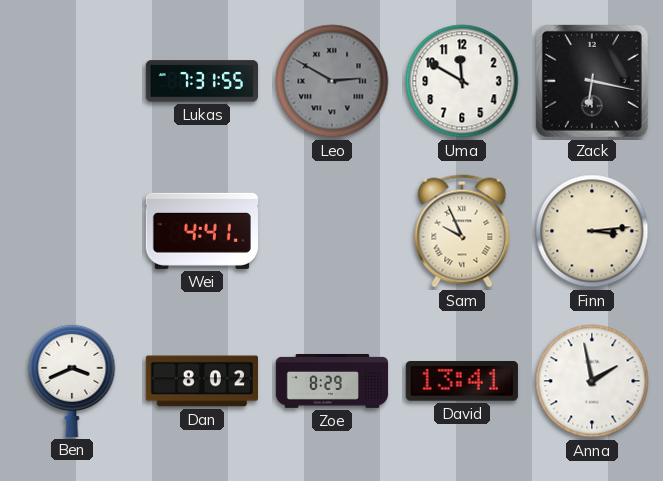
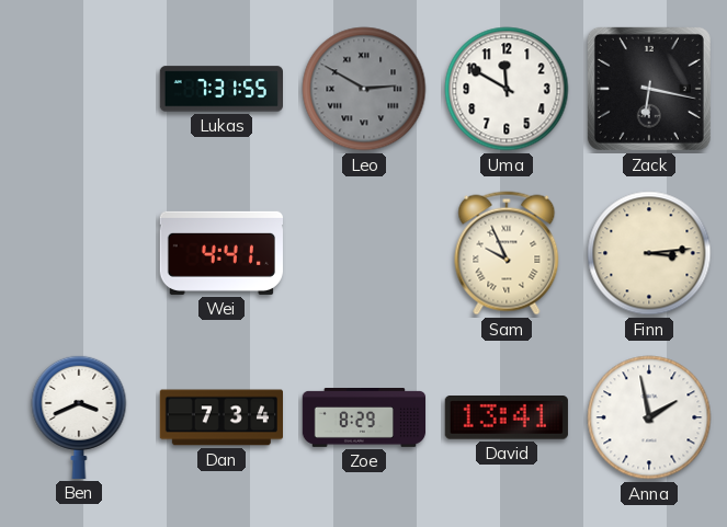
Dan: 8:02 -> 7:34 (220, 417)
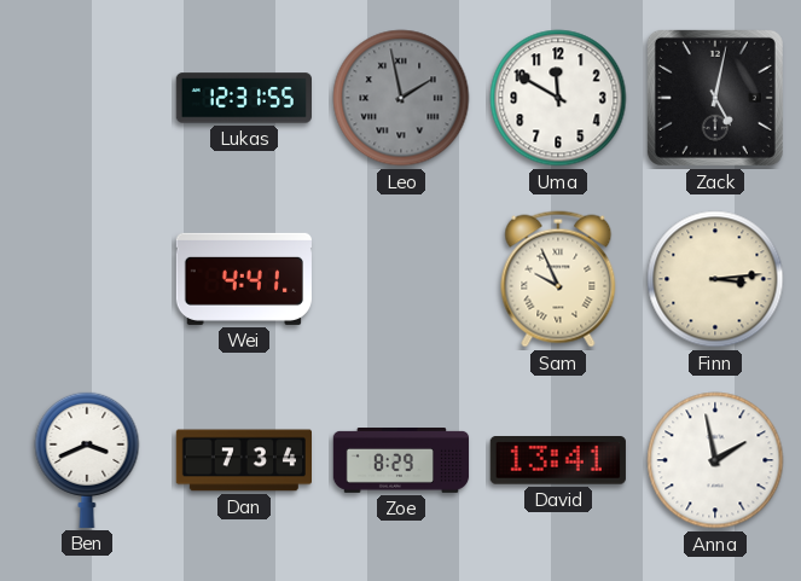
Lukas: 7:31 -> 12:31 (243, 98)
Leo: 2:50 -> 1:58 (401, 98)
Zack: 6:17 -> 5:02 (715, 98)
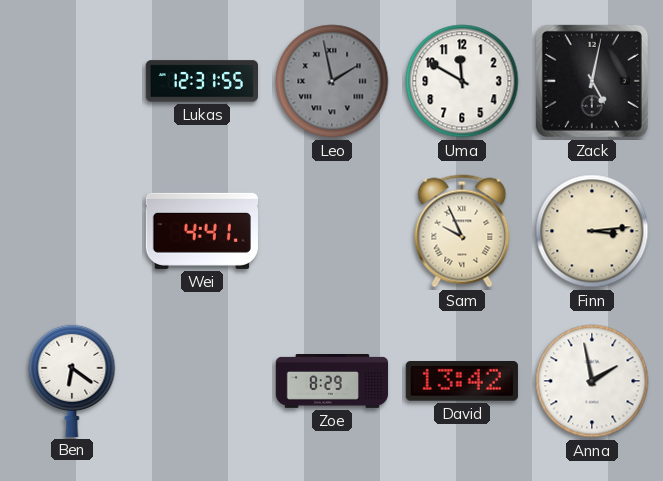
Ben: 3:41 -> 6:21 (72, 380)
Dan: 7:34 -> none (243, 460)
David: 13:41 -> 13:42 (462, 382)
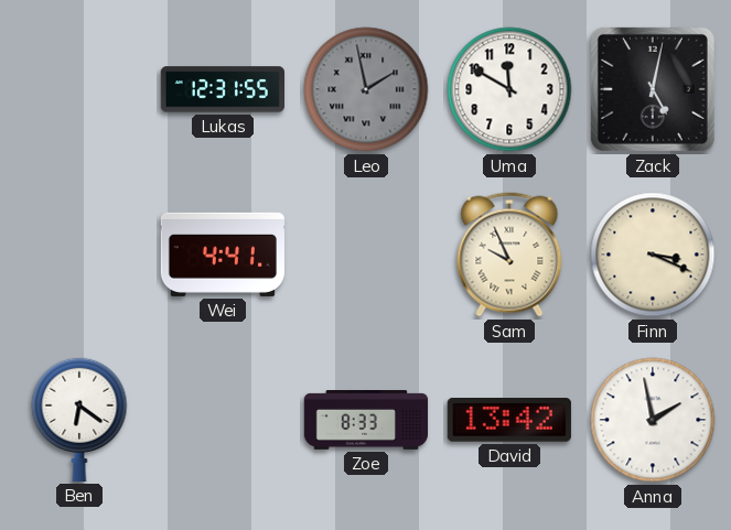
Finn: 3:14 -> 3:19 (653, 255)
Zoe: 8:29 -> 8:33 (366, 421)
